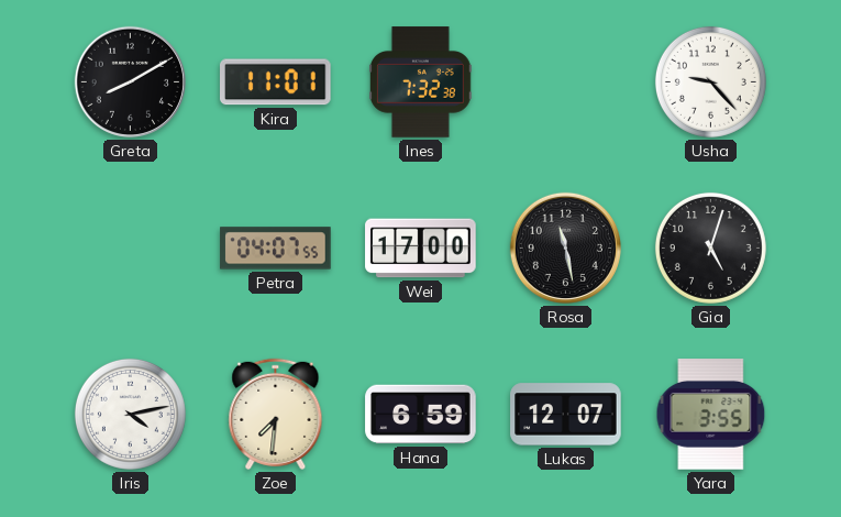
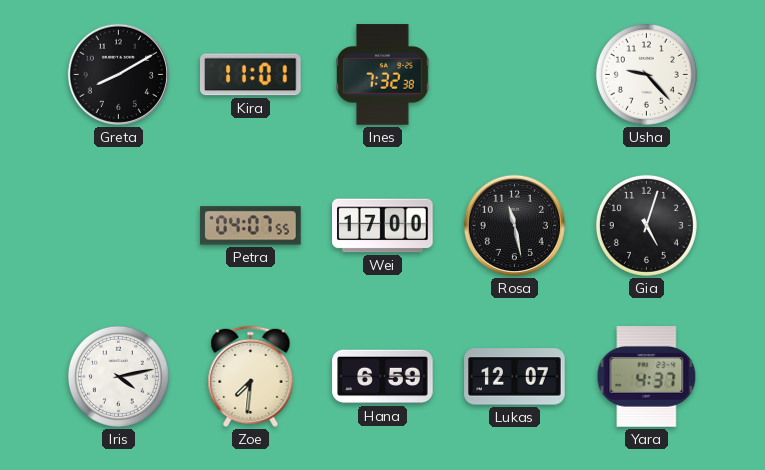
Yara: 3:55 -> 4:37 (647, 377)
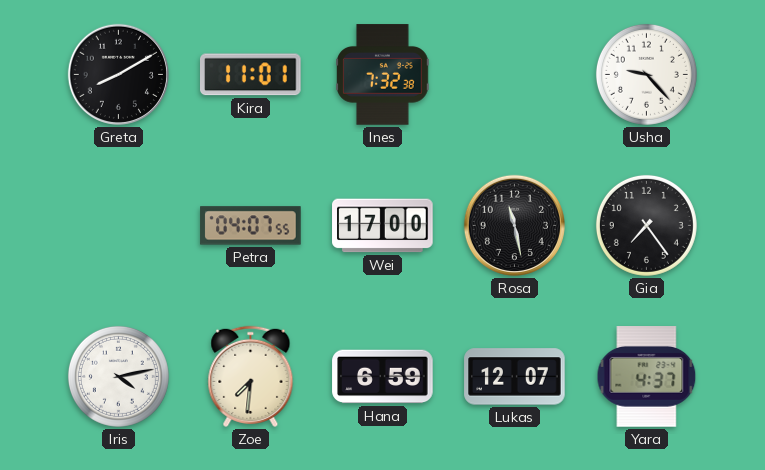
Gia: 5:03 -> 7:24 (646, 225)
